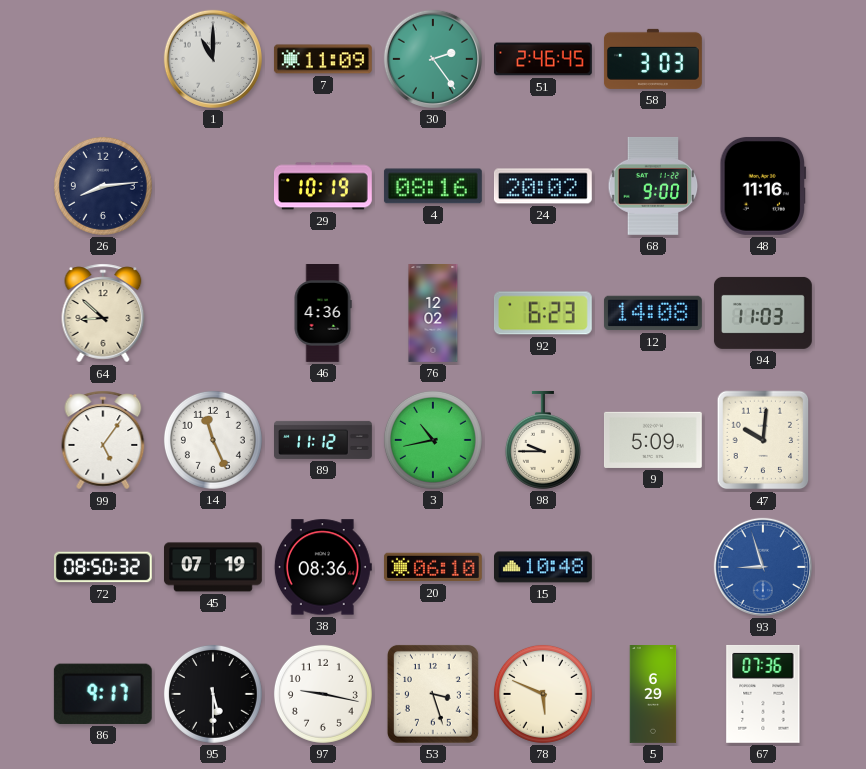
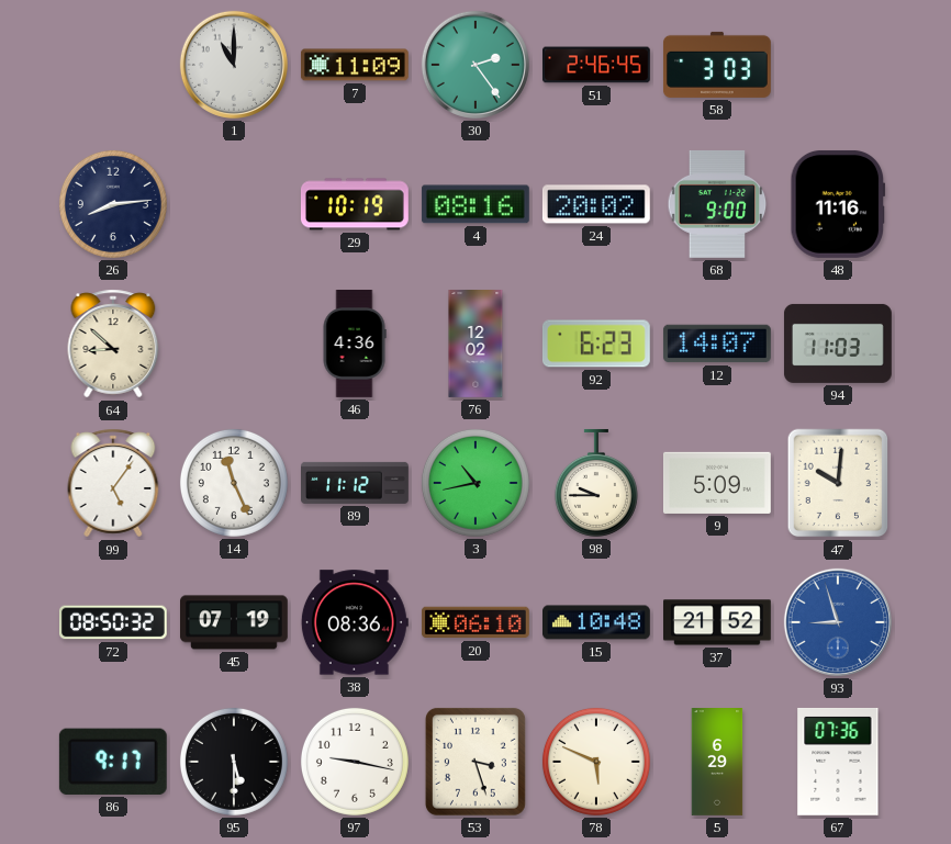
12: 14:08 -> 14:07 (717, 344)
37: none -> 21:52 (718, 622)
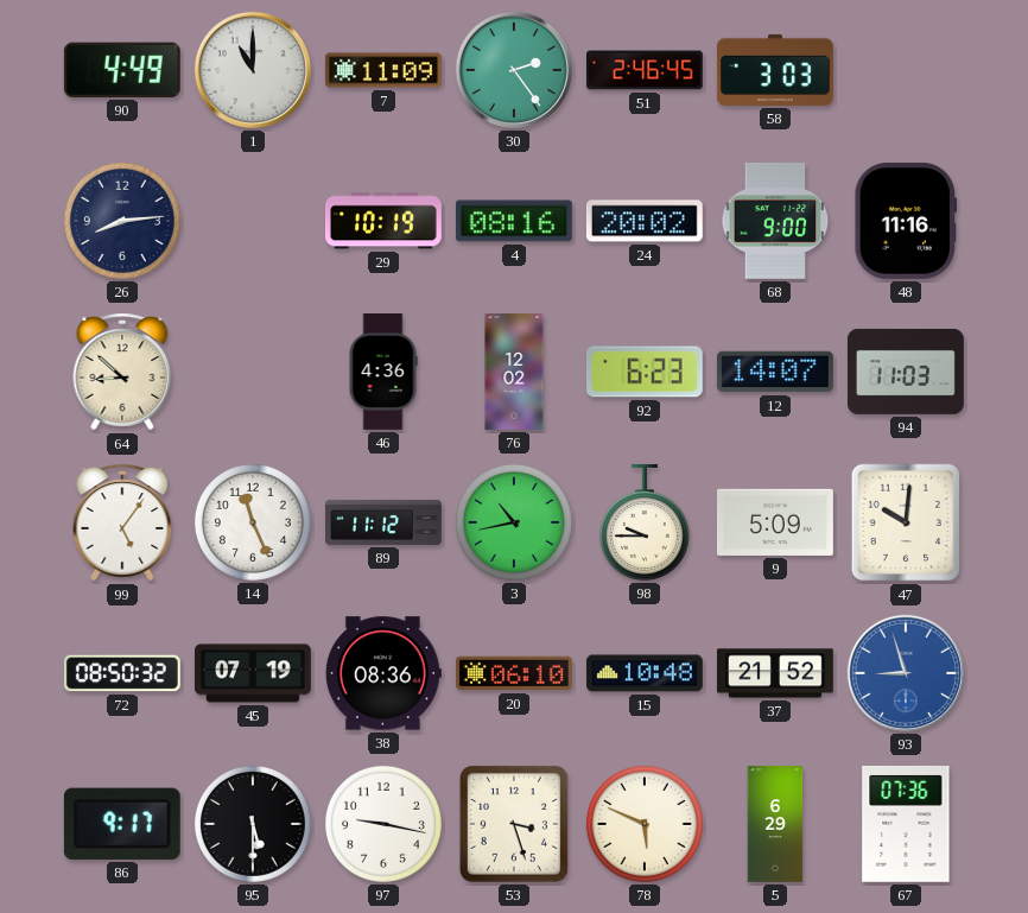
90: none -> 4:49 (122, 70)
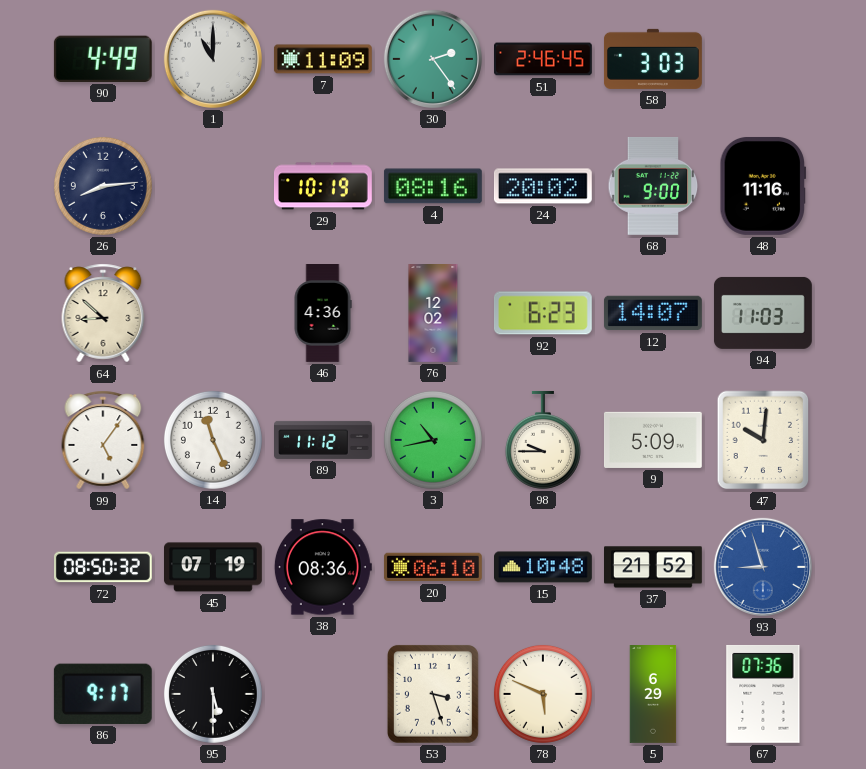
97: 9:17 -> none (383, 824)
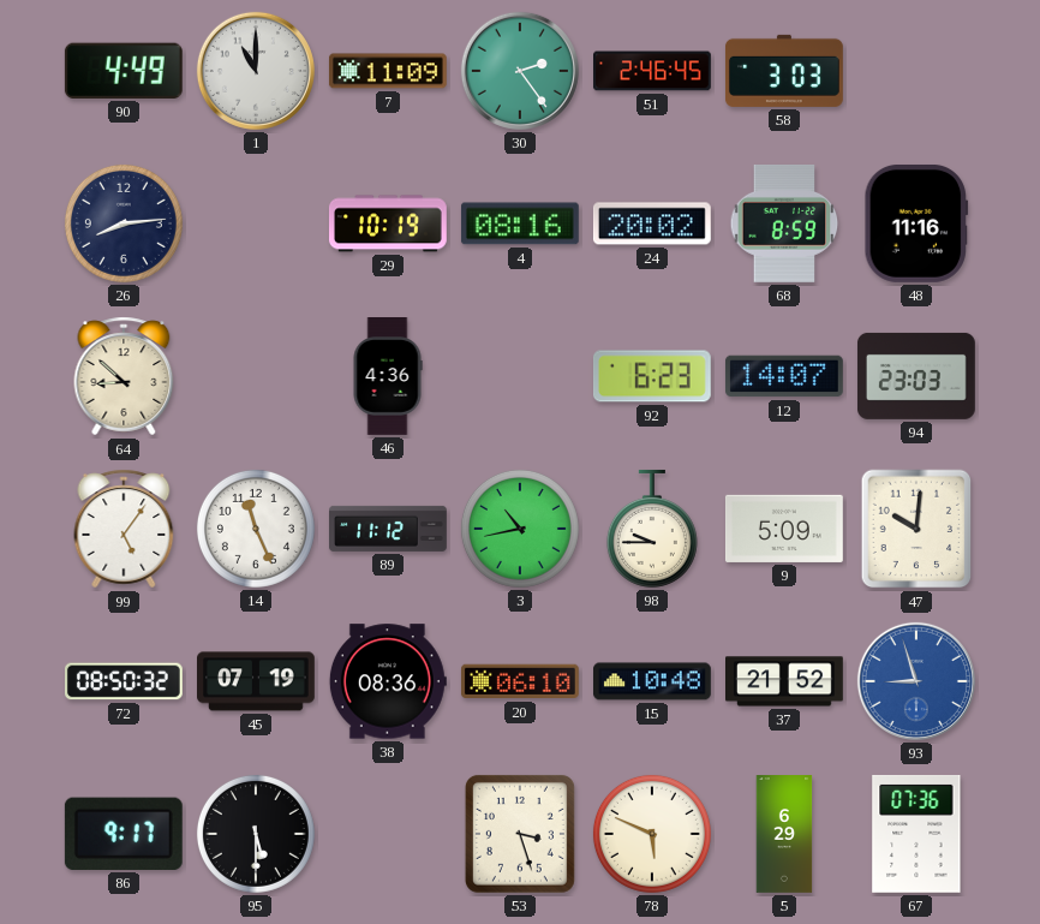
68: 9:00 -> 8:59 (784, 223)
76: 12:02 -> none (433, 314)
94: 11:03 -> 23:03 (916, 376)
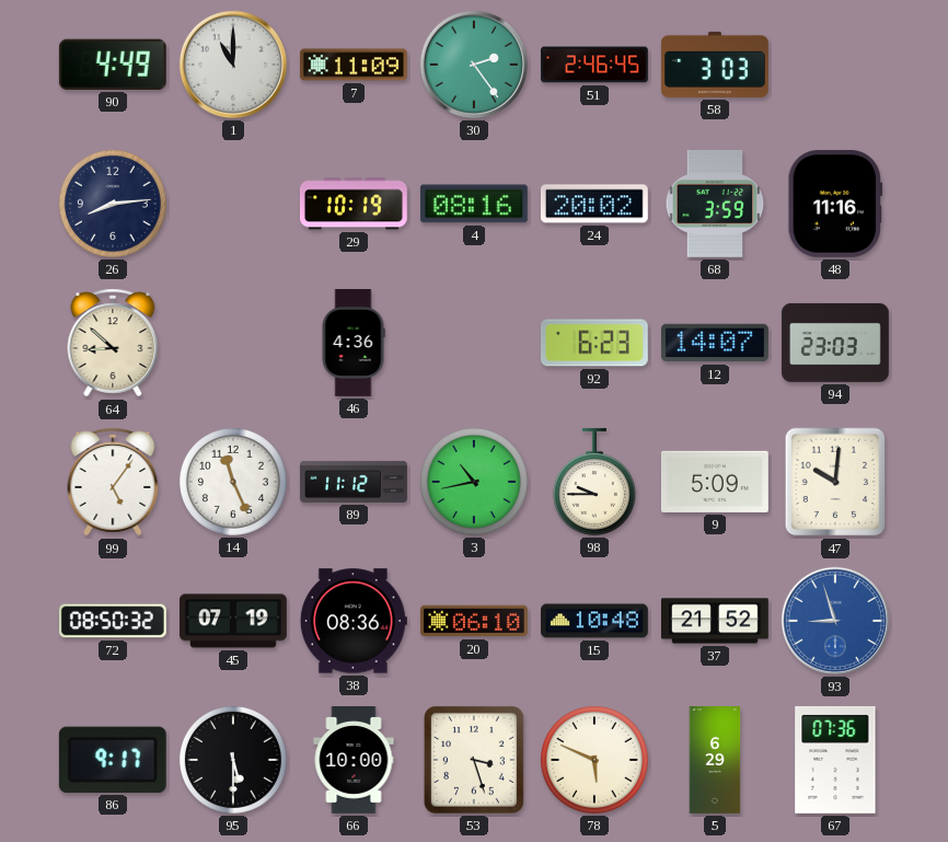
68: 8:59 -> 3:59 (715, 204)
66: none -> 10:00 (354, 761)
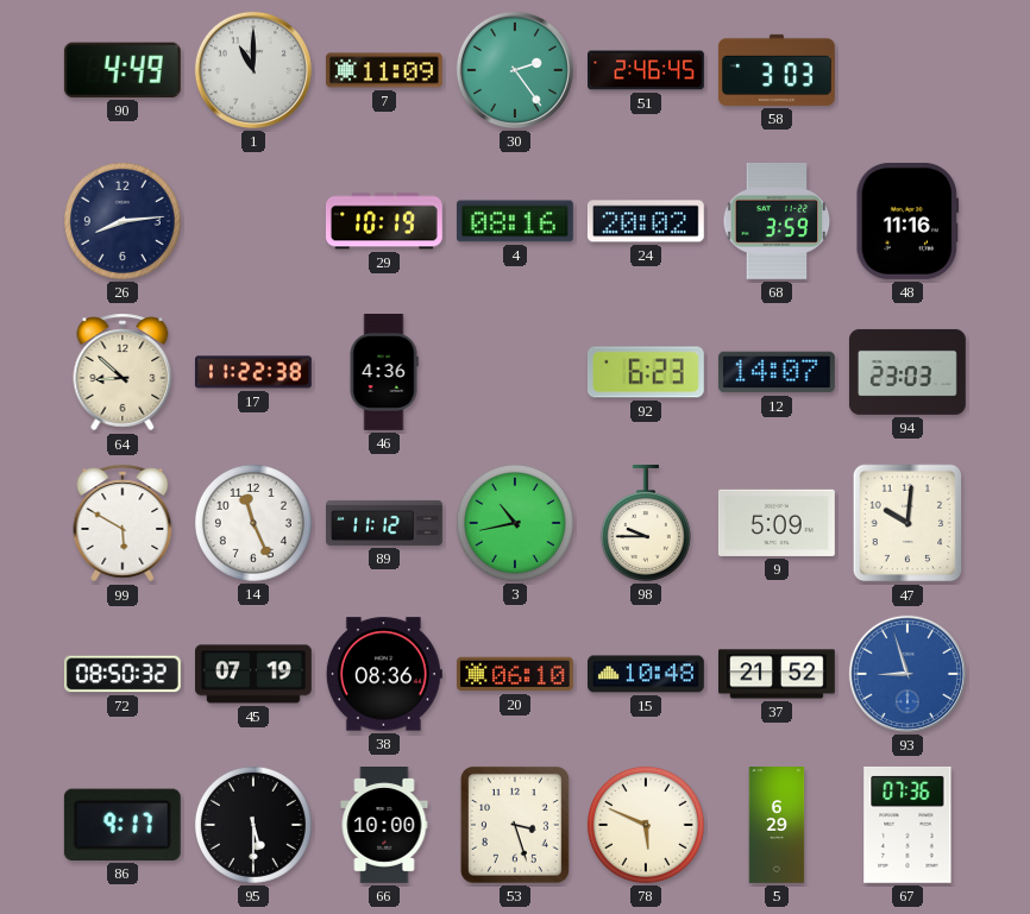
17: none -> 11:22 (253, 372)
99: 5:06 -> 5:50 (123, 523)
